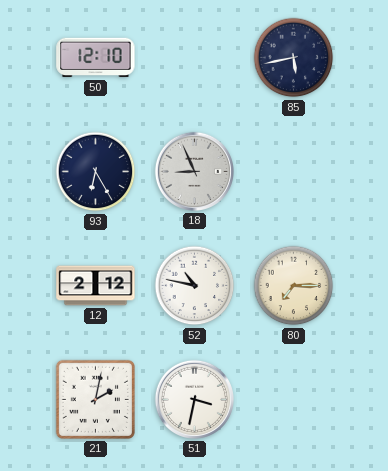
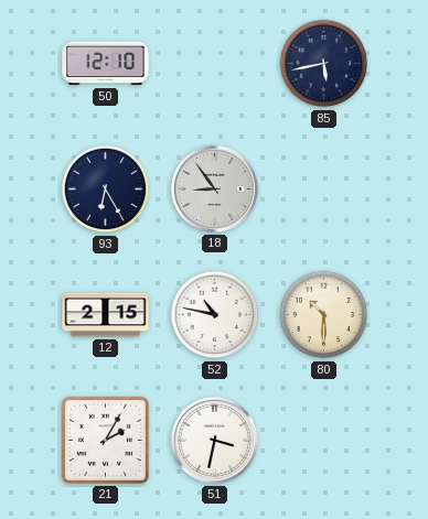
18: 8:56 -> 8:54 (214, 188)
12: 2:12 -> 2:15 (106, 315)
80: 7:15 -> 10:30 (324, 315)
21: 2:02 -> 2:05 (105, 440)
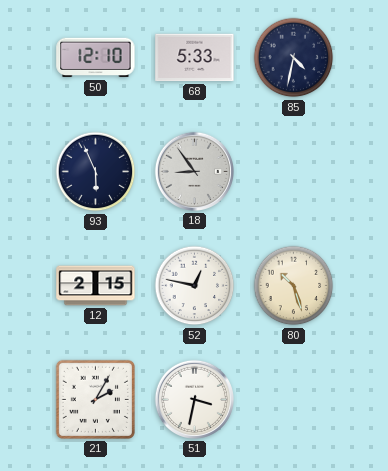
68: none -> 5:33 (195, 58)
85: 5:43 -> 4:32 (294, 58)
93: 6:25 -> 5:56 (96, 172)
52: 10:47 -> 12:47 (195, 286)
80: 10:30 -> 10:27 (294, 286)
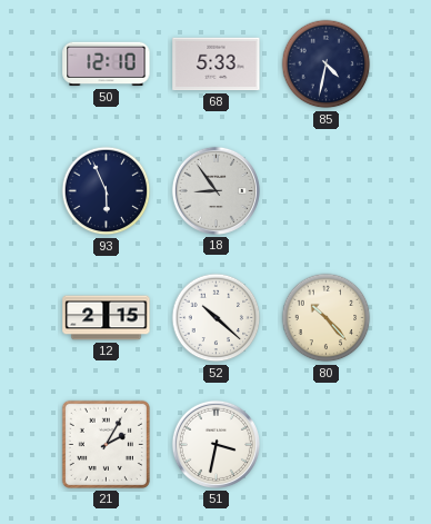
52: 12:47 -> 10:22 (217, 318)
80: 10:27 -> 10:23 (327, 318)
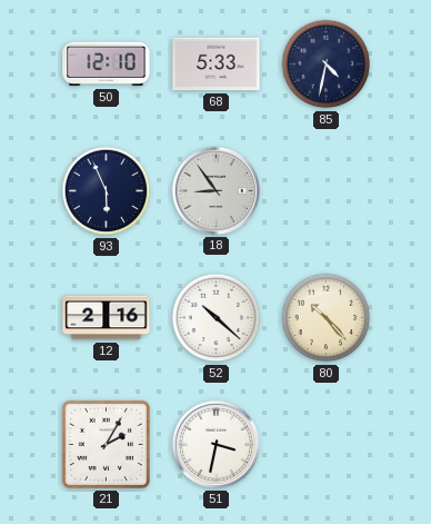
12: 2:15 -> 2:16 (107, 318)
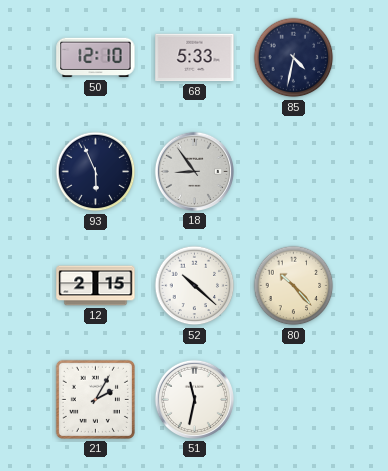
12: 2:16 -> 2:15 (96, 286)
51: 3:32 -> 11:32 (194, 399)
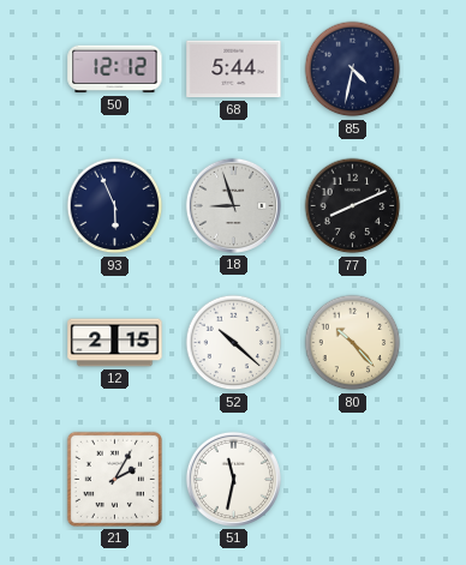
50: 12:10 -> 12:12 (115, 70)
68: 5:33 -> 5:44 (234, 70)
18: 8:54 -> 8:57 (233, 205)
77: none -> 8:11 (353, 206)
